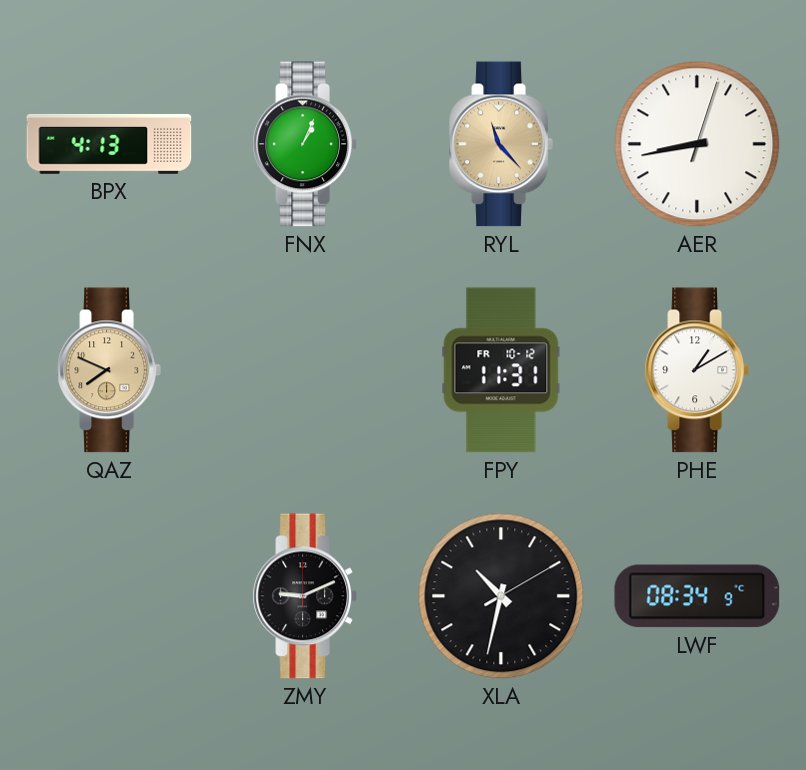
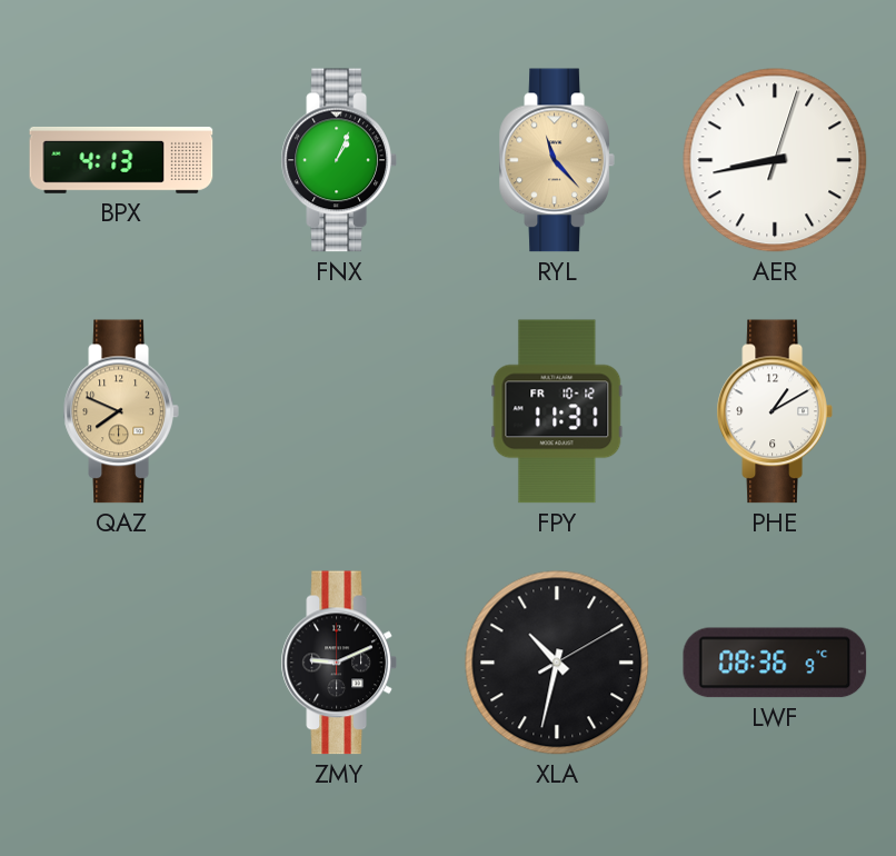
LWF: 08:34 -> 08:36 (775, 663)
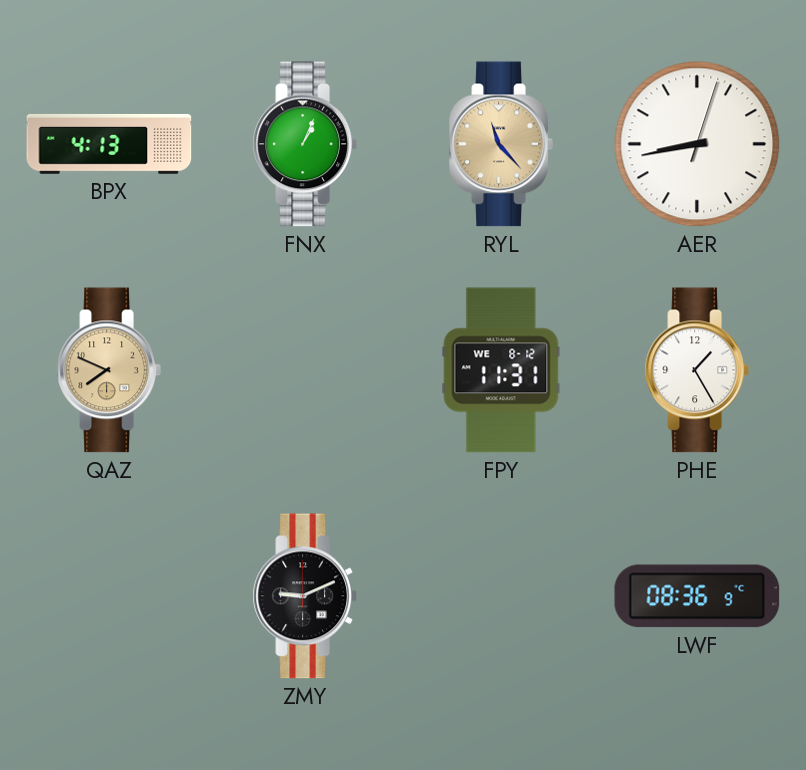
FPY date: FR 10-12 -> WE 8-12 (501, 370)
PHE: 1:10 -> 1:25 (697, 370)
XLA: 10:32 -> none (557, 663)
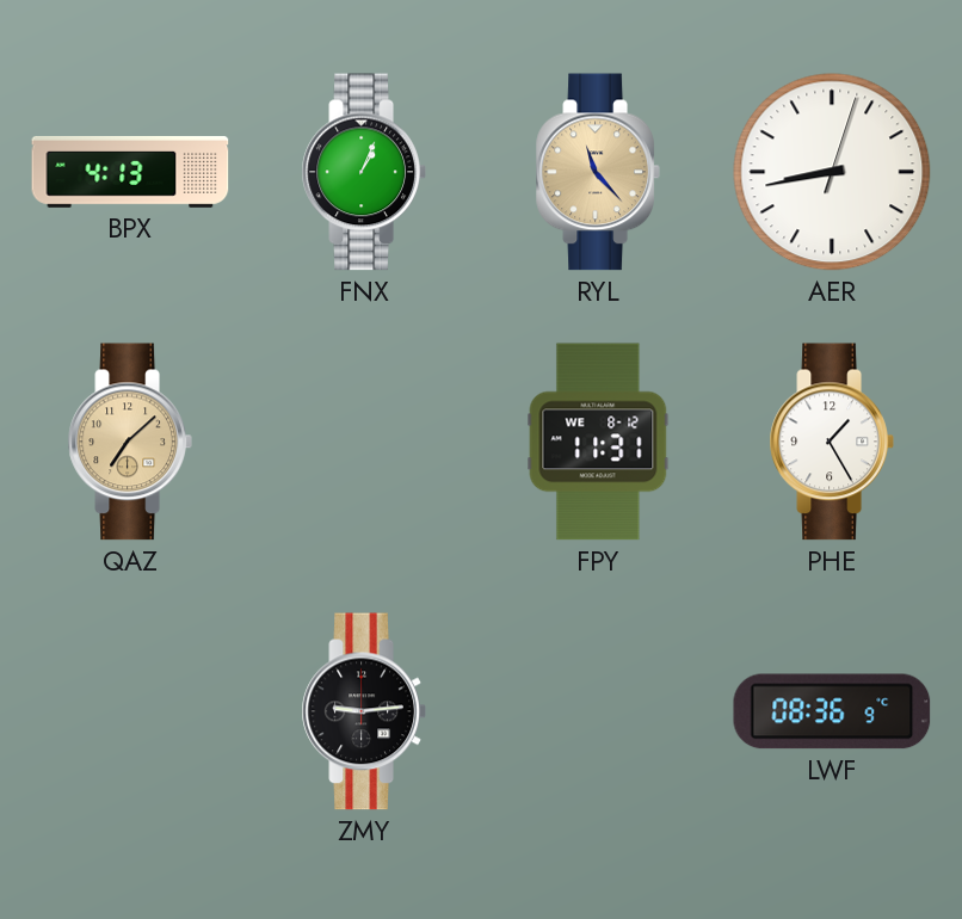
QAZ: 7:49 -> 7:08 (130, 442)
ZMY: 9:11 -> 9:14 (364, 711)
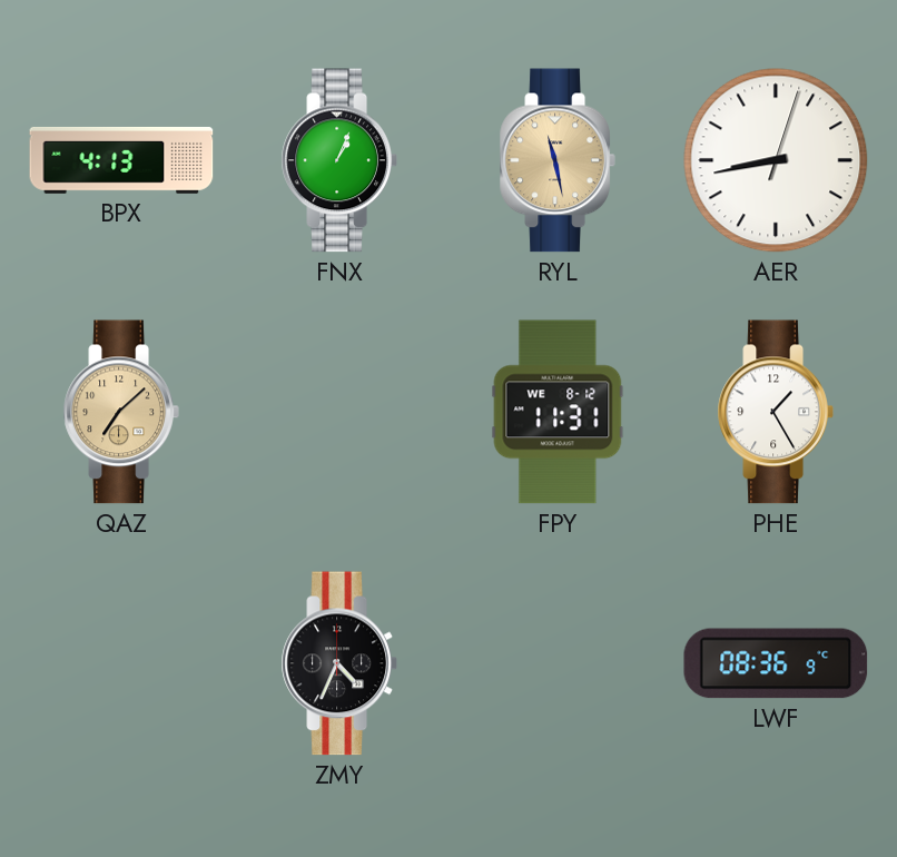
RYL: 11:23 -> 11:28 (558, 160)
ZMY: 9:14 -> 4:34 (339, 663)
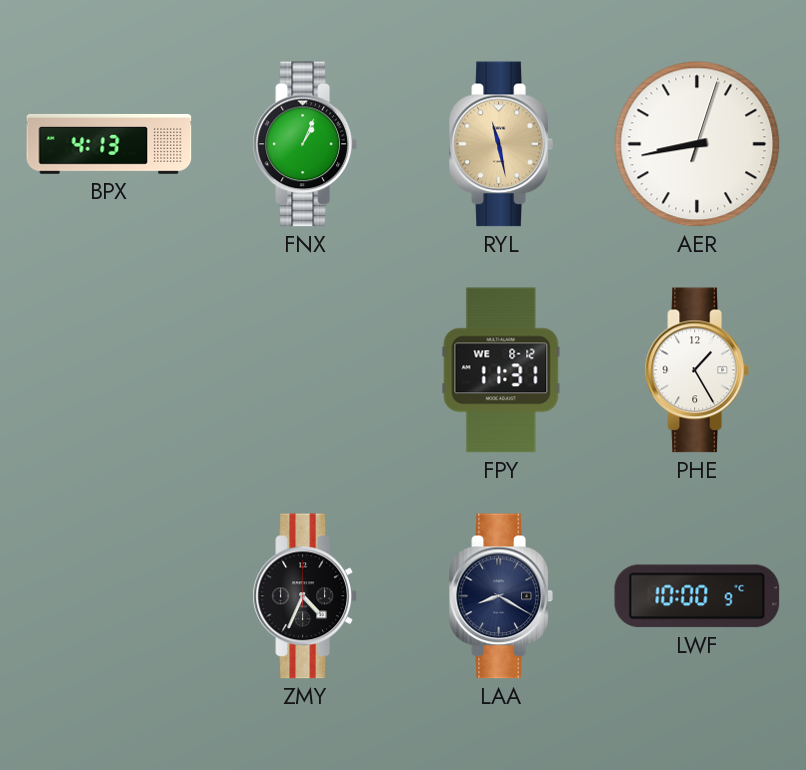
QAZ: 7:08 -> none (121, 412)
LAA: none -> 8:20 (501, 596)
LWF: 08:36 -> 10:00 (697, 596)
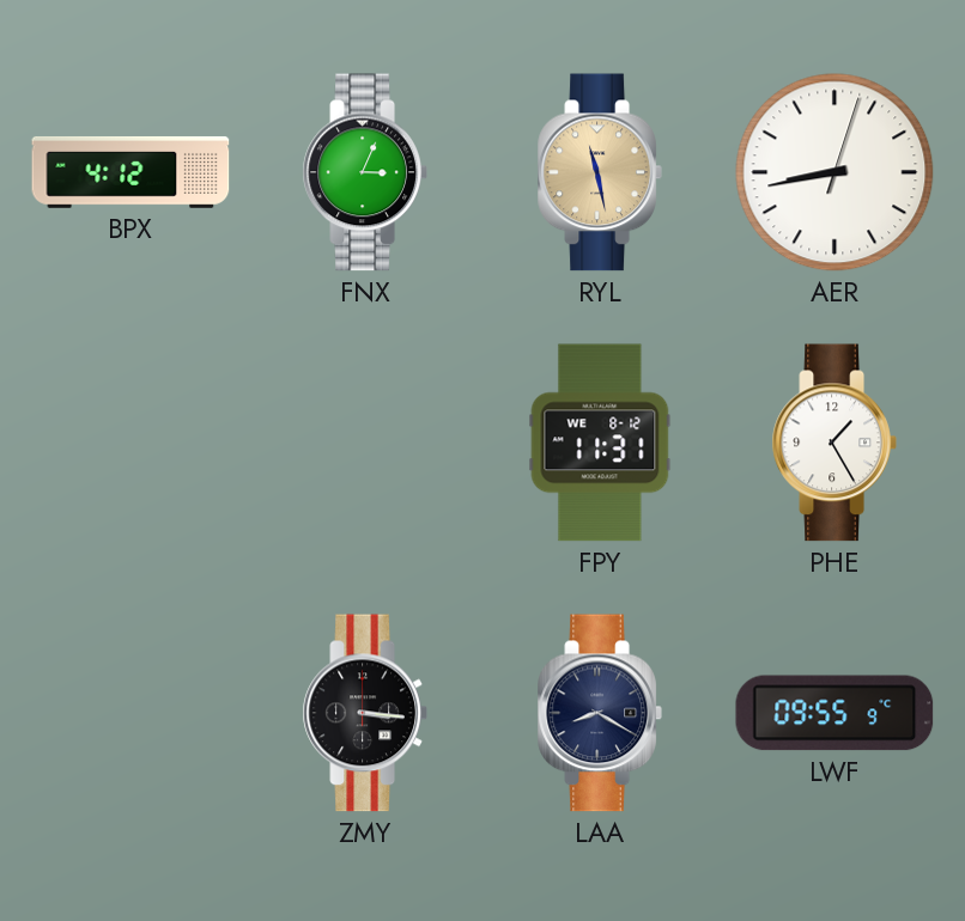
BPX: 4:13 -> 4:12 (131, 172)
FNX: 1:04 -> 3:04 (365, 172)
ZMY: 4:34 -> 3:16 (365, 713)
LWF: 10:00 -> 09:55 (834, 713)
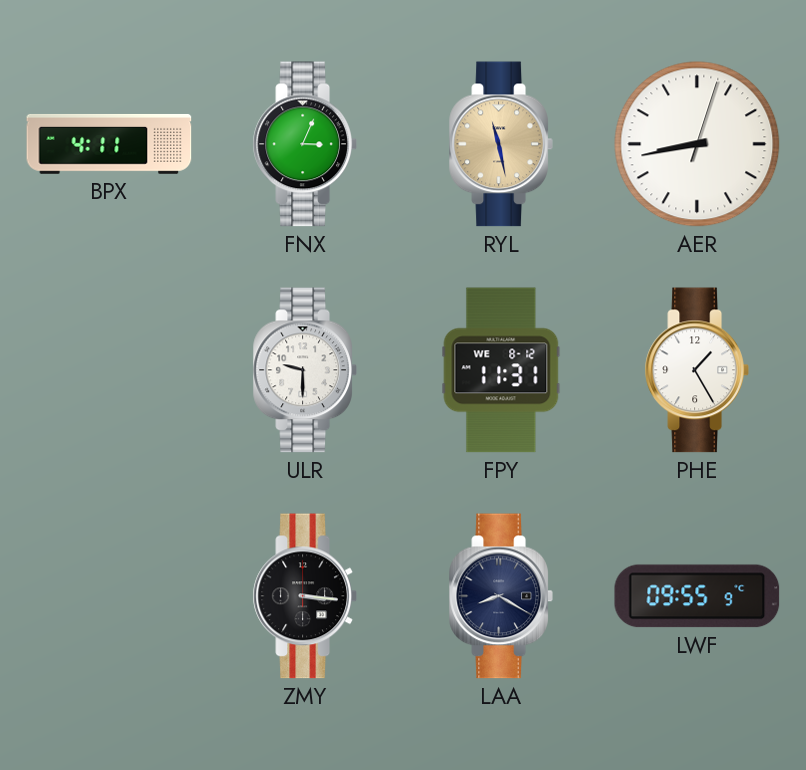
BPX: 4:12 -> 4:11 (109, 144)
ULR: none -> 9:30 (305, 370)
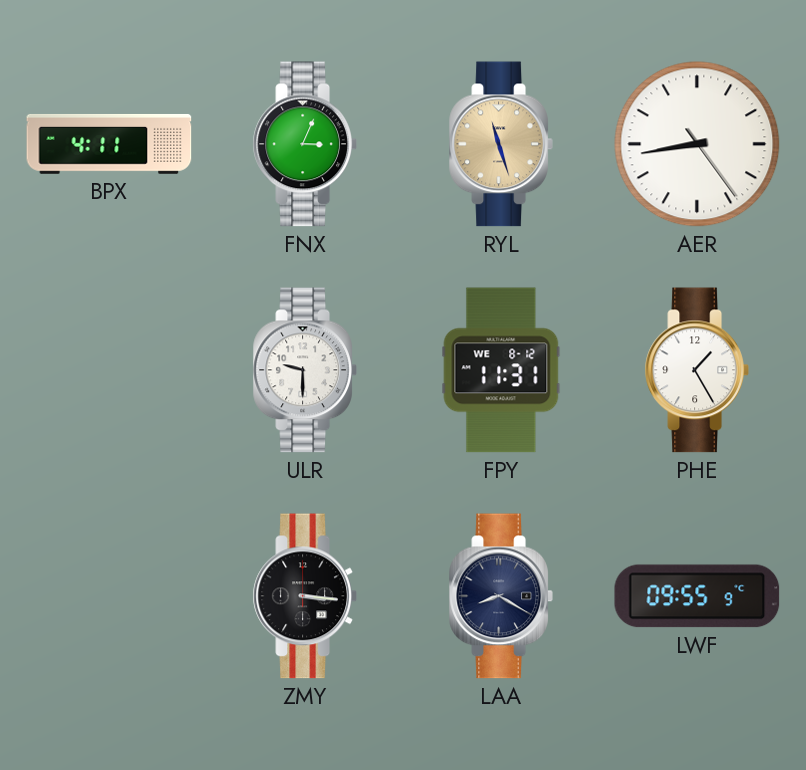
RYL: 11:28 -> 11:27 (501, 144)
AER: 8:43:03 -> 8:43:24 (697, 144)
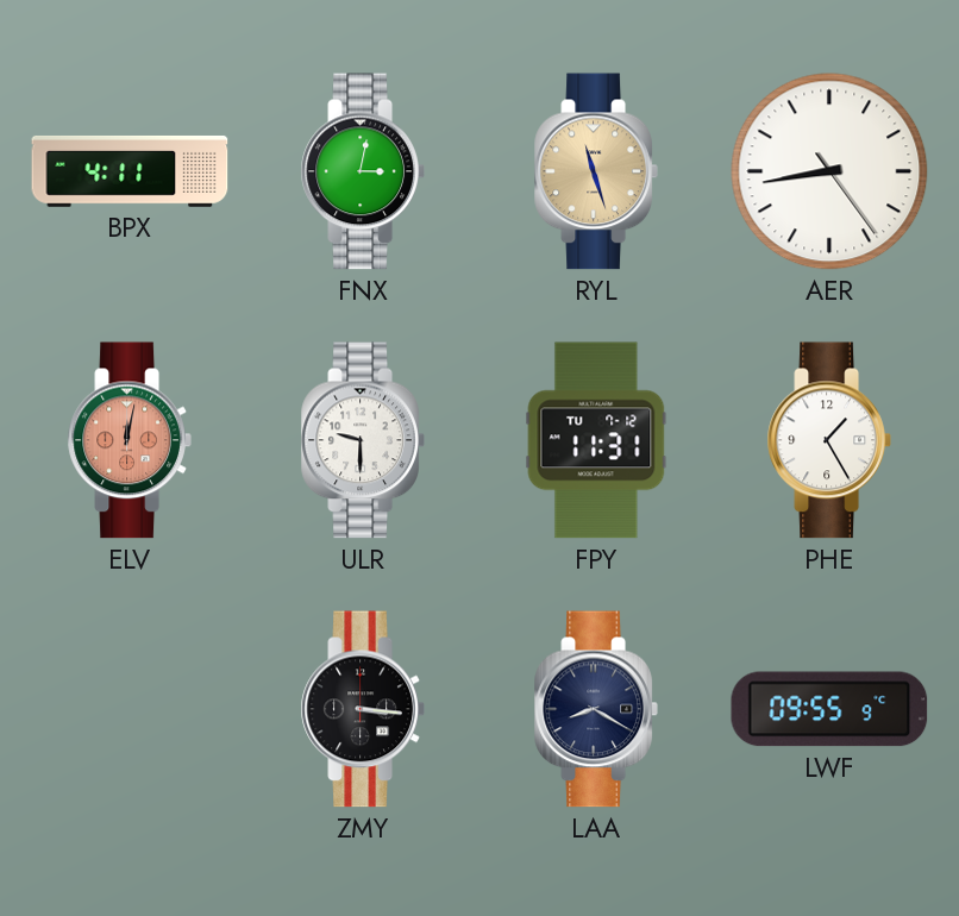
FNX: 3:04 -> 3:02 (363, 171)
ELV: none -> 12:02 (130, 440)
FPY date: WE 8-12 -> TU 7-12 (596, 440)
